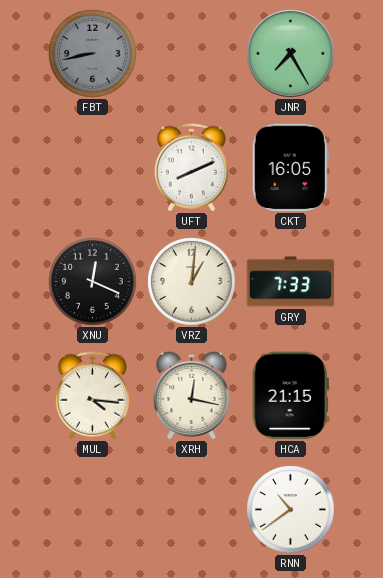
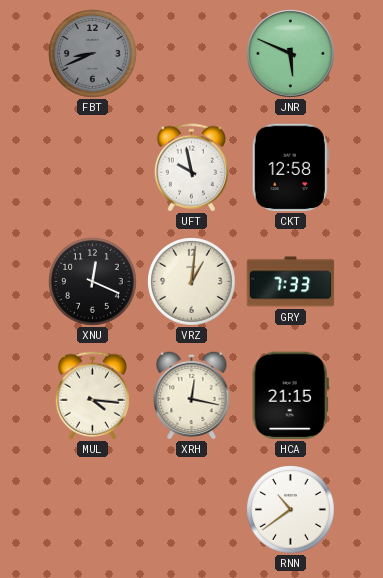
FBT: 8:43 -> 8:41 (93, 54)
JNR: 7:25 -> 5:49 (291, 54)
UFT: 8:11 -> 9:58 (191, 168)
CKT: 16:05 -> 12:58 (290, 168)
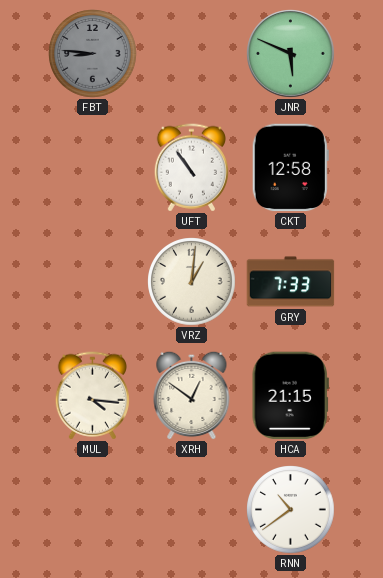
FBT: 8:41 -> 8:46 (93, 54)
UFT: 9:58 -> 10:54 (191, 168)
XNU: 12:19 -> none (93, 282)
XRH: 12:17 -> 12:51 (192, 395)
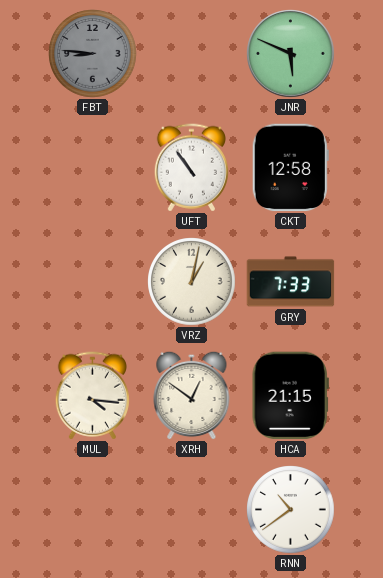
VRZ: 1:01 -> 1:02 (192, 282)
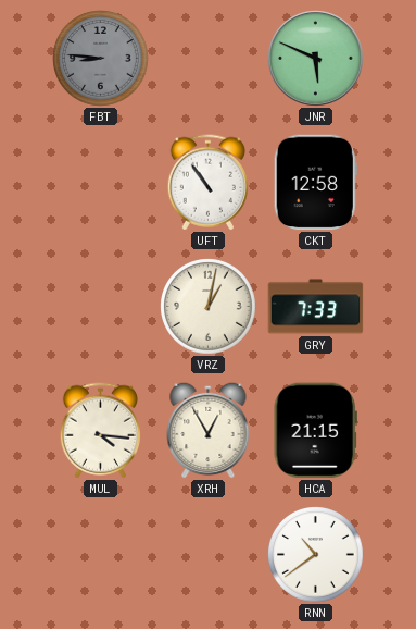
XRH: 12:51 -> 12:55 (209, 430)
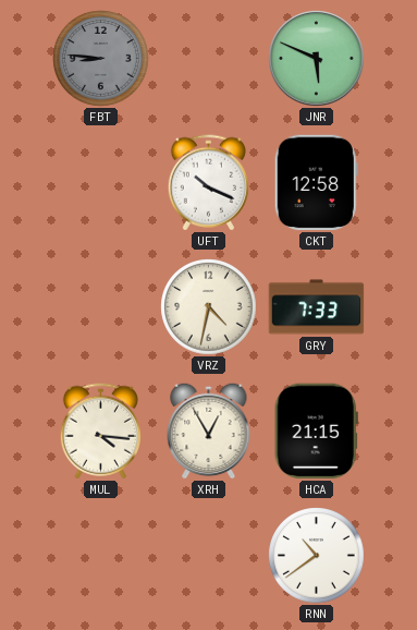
UFT: 10:54 -> 10:19 (208, 183)
VRZ: 1:02 -> 4:32 (209, 307)
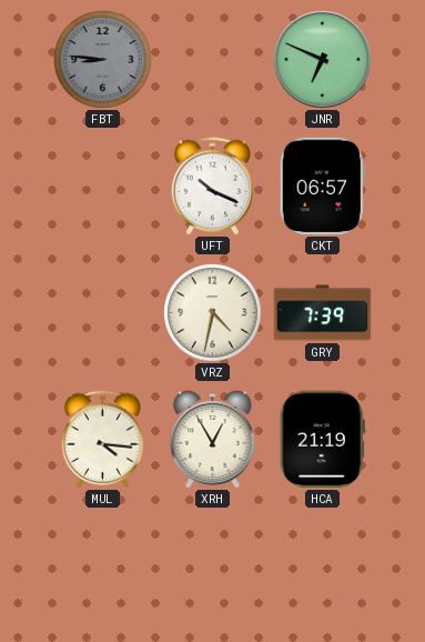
JNR: 5:49 -> 6:49 (323, 60)
CKT: 12:58 -> 06:57 (322, 187)
GRY: 7:33 -> 7:39 (323, 313)
HCA: 21:15 -> 21:19 (322, 440)
RNN: 10:39 -> none (317, 556)
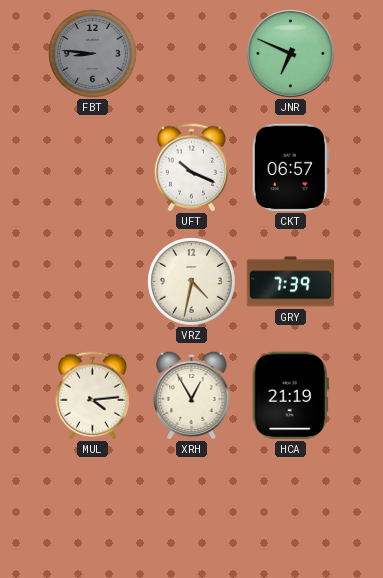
MUL: 4:16 -> 4:14 (92, 396)
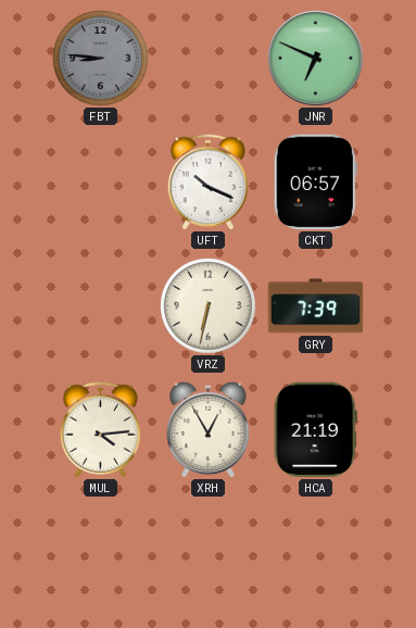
VRZ: 4:32 -> 6:32 (209, 306)
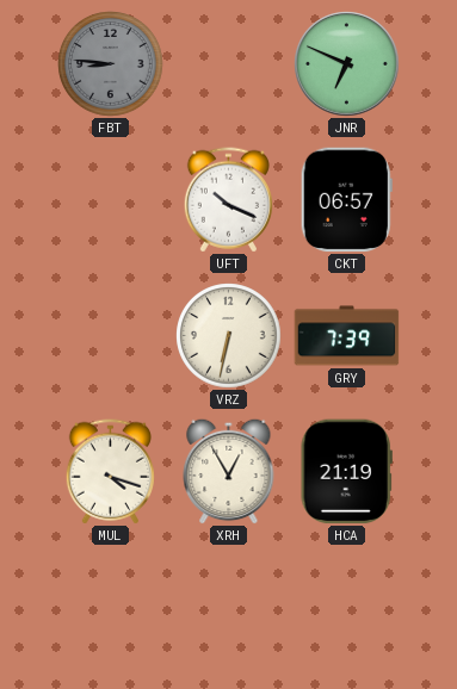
MUL: 4:14 -> 4:18 (110, 472)
